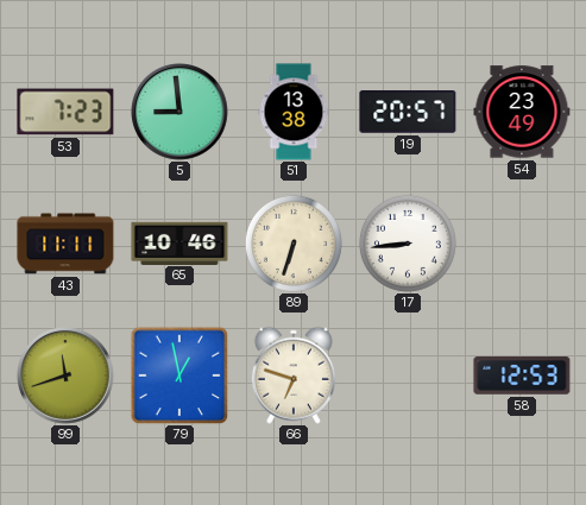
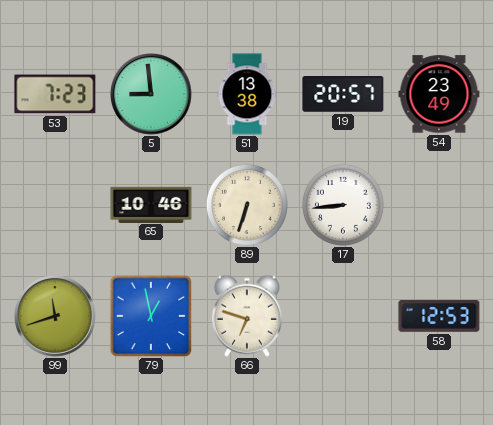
43: 11:11 -> none (65, 244)
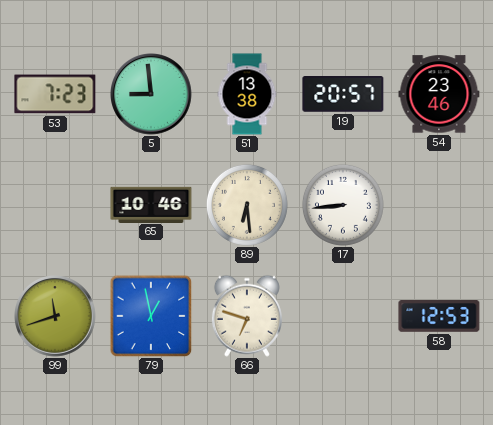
54: 23:49 -> 23:46 (439, 94)
89: 6:33 -> 6:29 (247, 205)
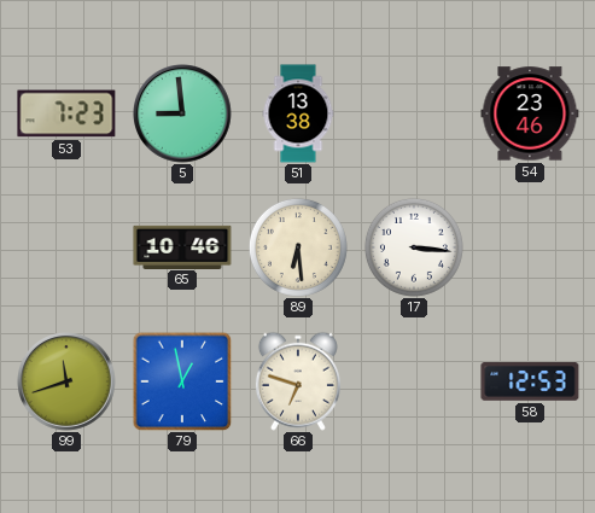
19: 20:57 -> none (343, 94)
17: 8:44 -> 3:16 (414, 247)
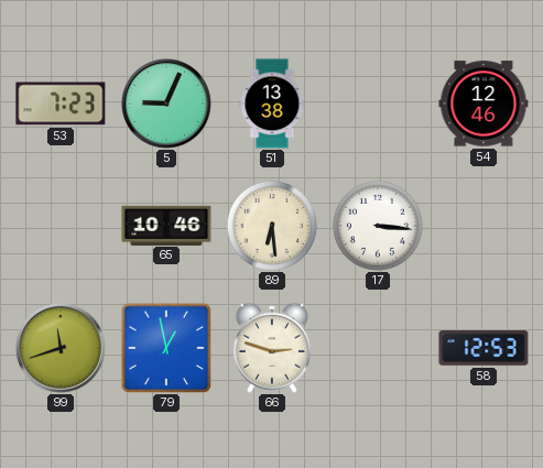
5: 8:59 -> 9:04 (167, 105)
54: 23:46 -> 12:46 (484, 104)
66: 6:48 -> 2:48 (272, 348)
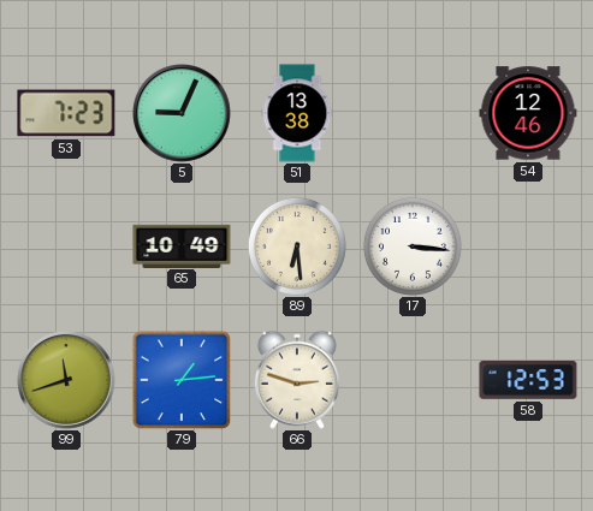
65: 10:46 -> 10:49 (182, 245)
79: 12:58 -> 1:14 (182, 380)
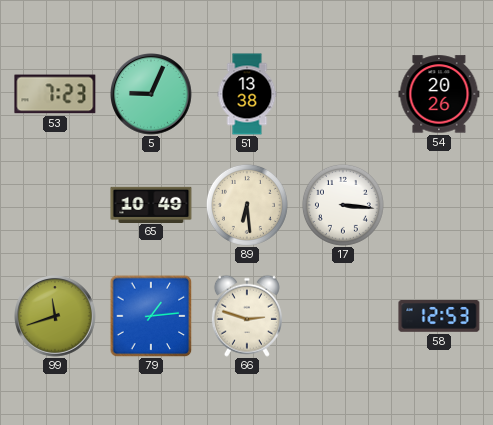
54: 12:46 -> 20:26 (439, 94)
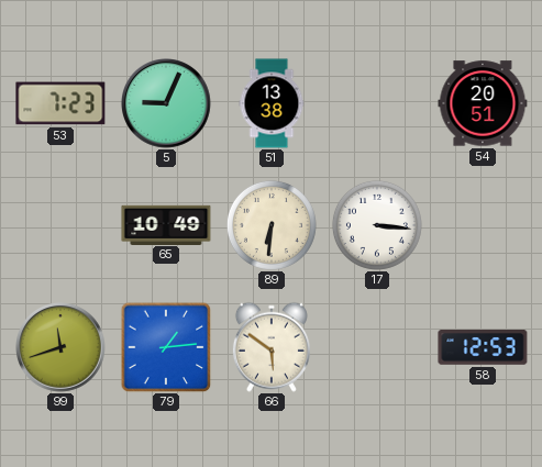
54: 20:26 -> 20:51 (483, 103)
89: 6:29 -> 6:31 (272, 225)
66: 2:48 -> 5:51 (272, 347)
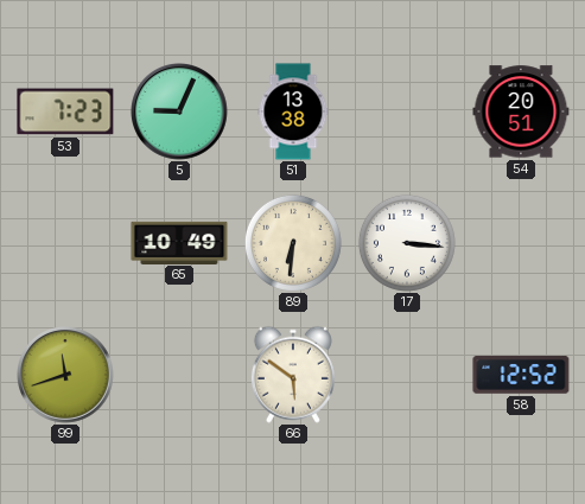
79: 1:14 -> none (166, 347)
58: 12:53 -> 12:52 (521, 376)
